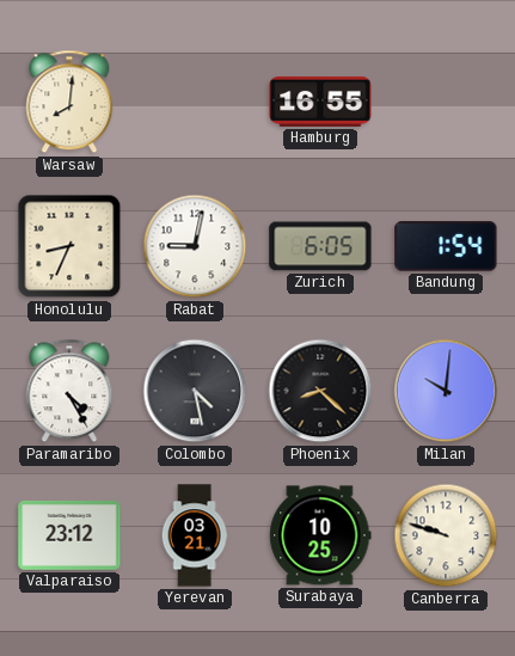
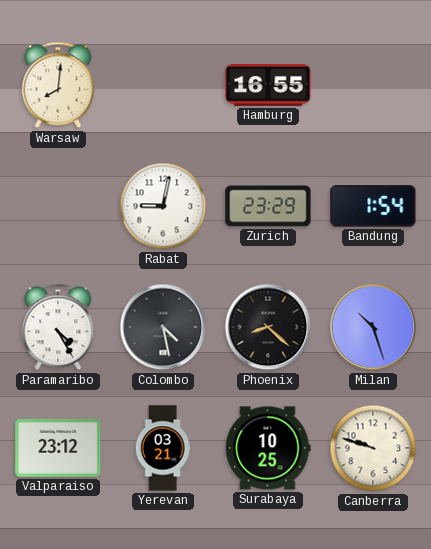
Honolulu: 8:34 -> none (69, 246)
Zurich: 6:05 -> 23:29 (268, 206)
Milan: 10:01 -> 10:27 (373, 327)
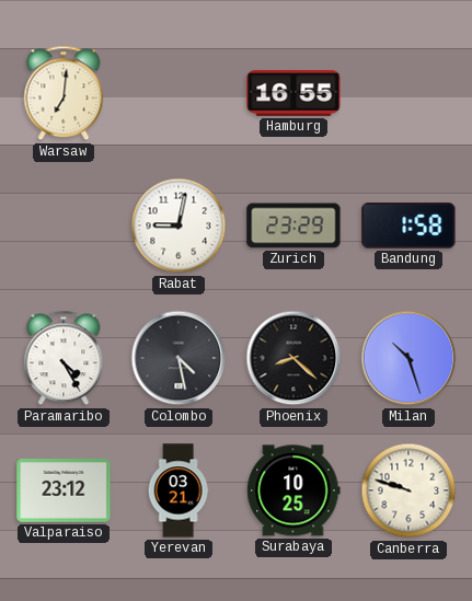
Warsaw: 8:01 -> 7:01 (64, 93)
Bandung: 1:54 -> 1:58 (408, 226)
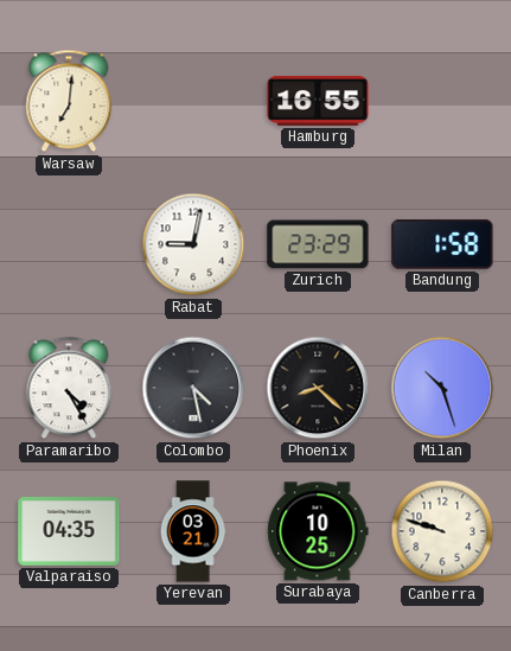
Valparaiso: 23:12 -> 04:35 (69, 531)
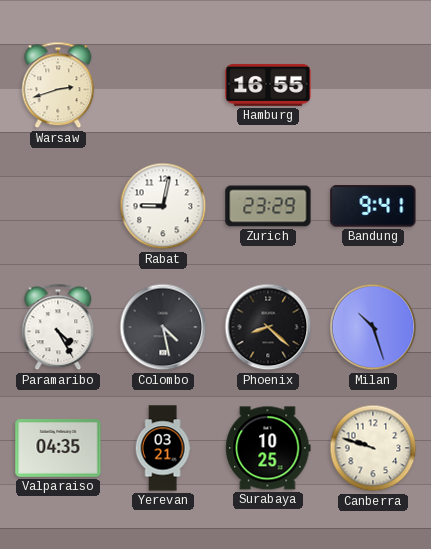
Warsaw: 7:01 -> 2:42 (58, 85)
Bandung: 1:58 -> 9:41 (373, 206)
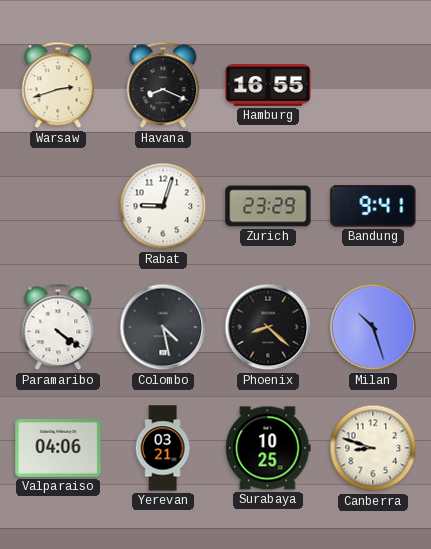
Havana: none -> 8:19 (163, 85)
Rabat: 9:02 -> 9:03 (163, 206)
Paramaribo: 4:25 -> 4:21 (58, 327)
Valparaiso: 04:35 -> 04:06 (58, 448)
Canberra: 9:48 -> 8:48 (373, 448)
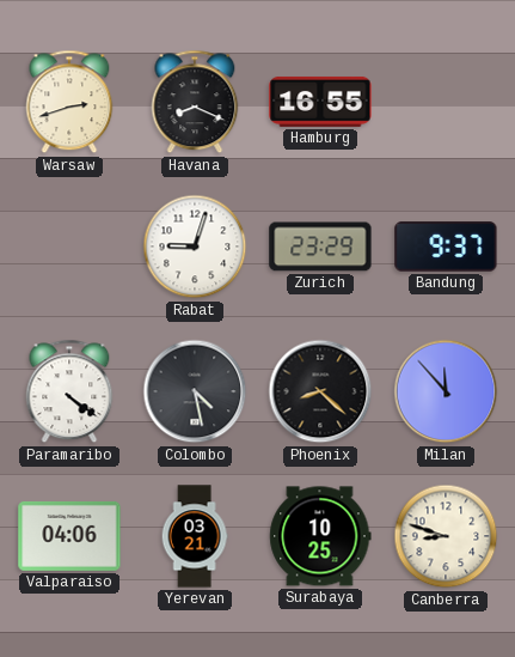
Bandung: 9:41 -> 9:37 (446, 247)
Milan: 10:27 -> 11:53 (446, 391)
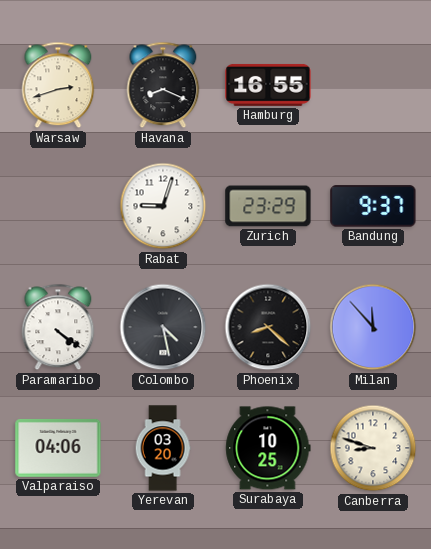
Yerevan: 03:21 -> 03:20 (163, 448)
